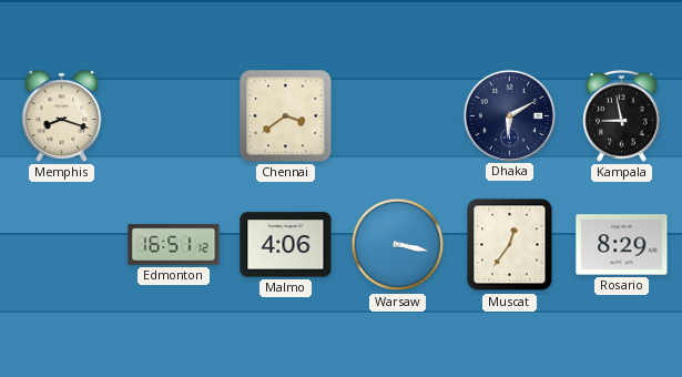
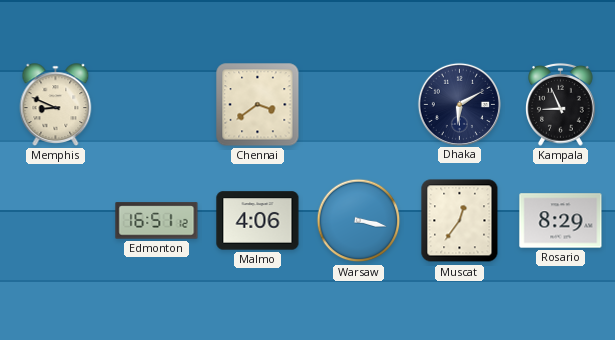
Memphis: 8:18 -> 8:49 (56, 105)
Kampala: 8:58 -> 8:56 (561, 104)
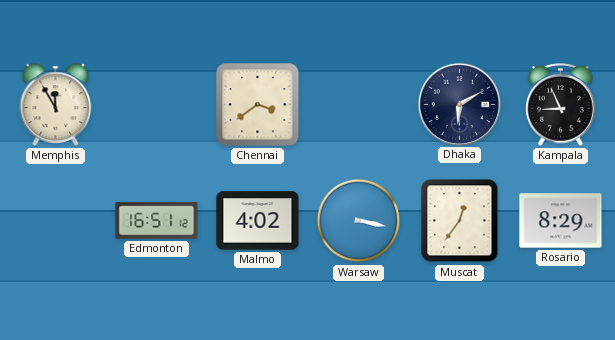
Memphis: 8:49 -> 11:55 (56, 105)
Malmo: 4:06 -> 4:02 (258, 221)
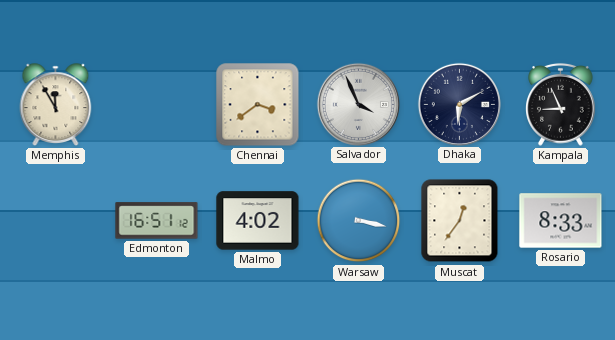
Salvador: none -> 3:56 (358, 104)
Rosario: 8:29 -> 8:33 (561, 221)
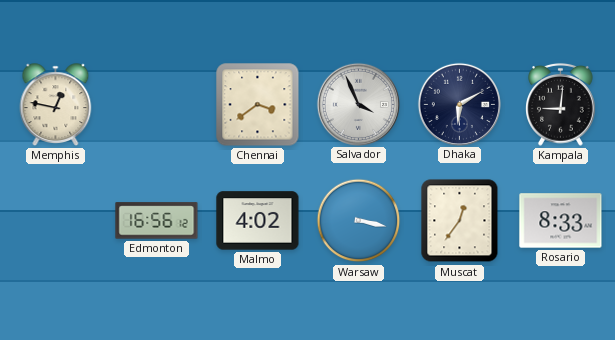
Memphis: 11:55 -> 12:47 (56, 105)
Kampala: 8:56 -> 9:01 (561, 104)
Edmonton: 16:51 -> 16:56 (157, 221)
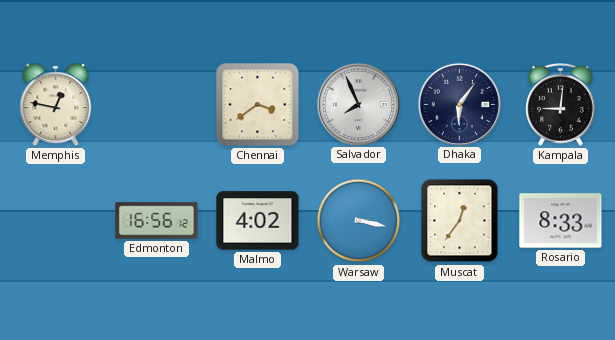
Salvador: 3:56 -> 7:56 (358, 104)
Dhaka: 6:10 -> 6:06 (459, 104)
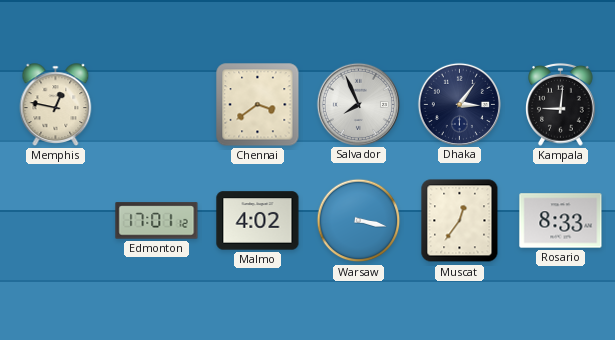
Dhaka: 6:06 -> 3:06 (459, 104)
Edmonton: 16:56 -> 17:01 (157, 221)
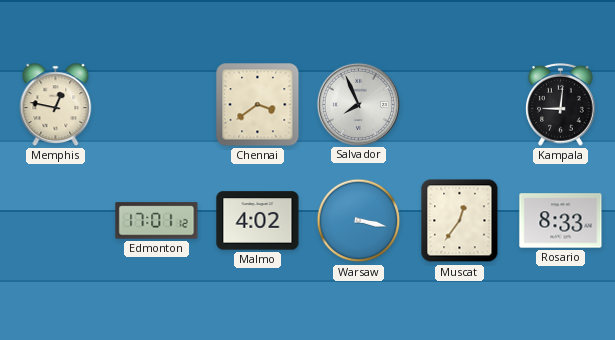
Dhaka: 3:06 -> none (459, 104)
